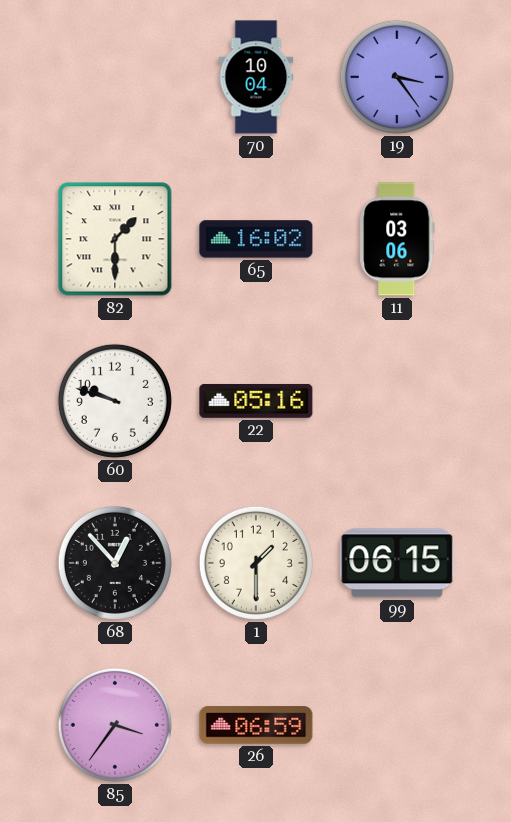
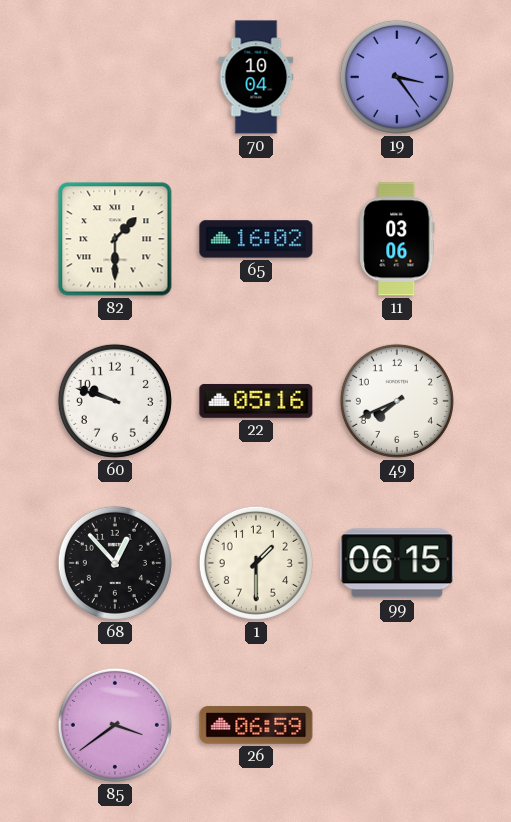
49: none -> 7:41 (397, 401)
85: 3:36 -> 3:39 (115, 725)
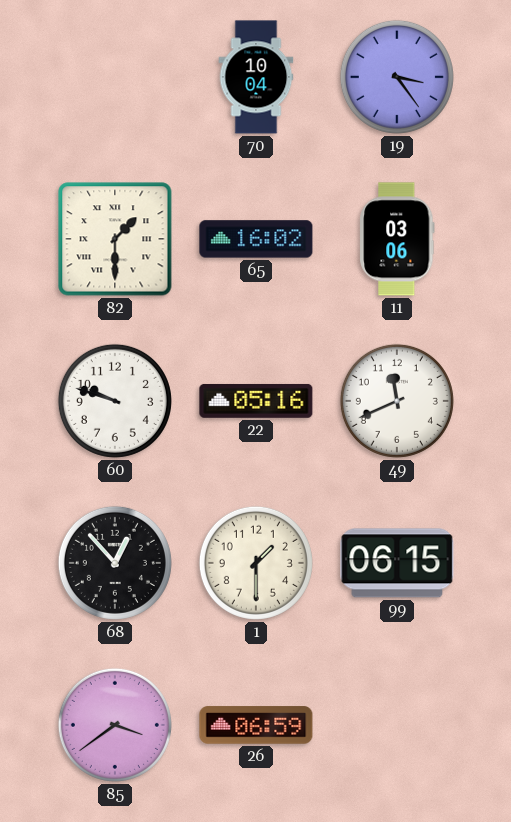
49: 7:41 -> 11:41 (397, 401)
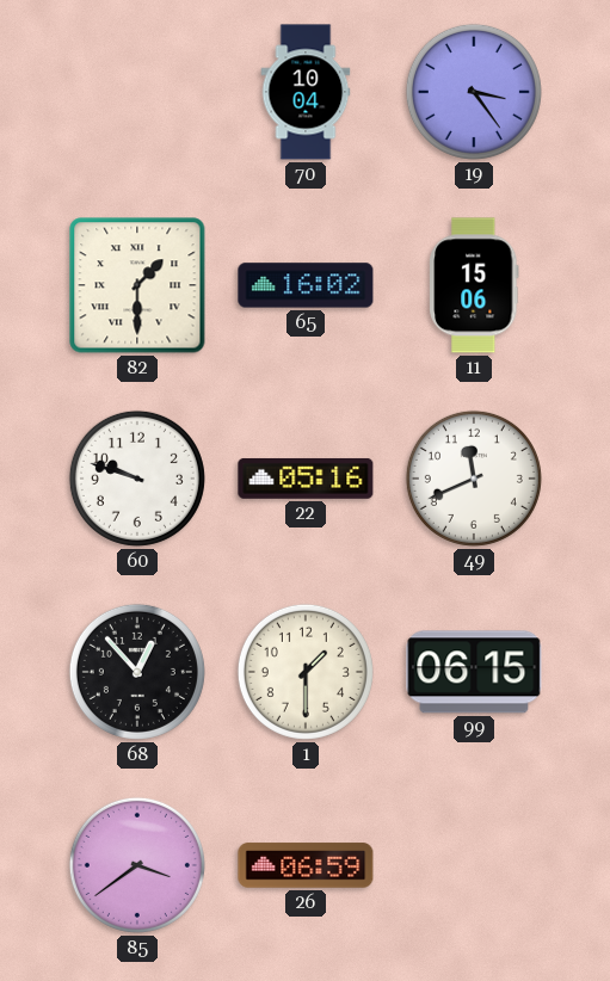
11: 03:06 -> 15:06 (474, 285)
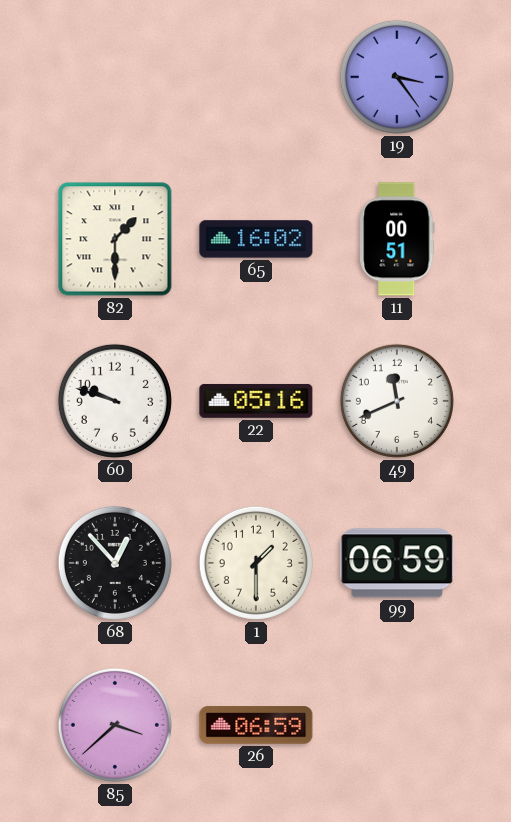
70: 10:04 -> none (306, 92)
11: 15:06 -> 00:51 (397, 239)
99: 06:15 -> 06:59 (397, 563)
85: 3:39 -> 3:38 (115, 725)
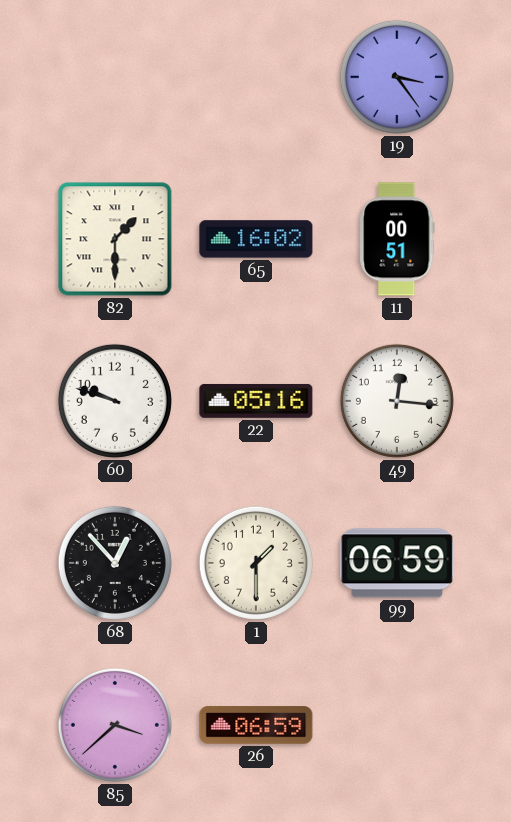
49: 11:41 -> 12:16 (397, 401)
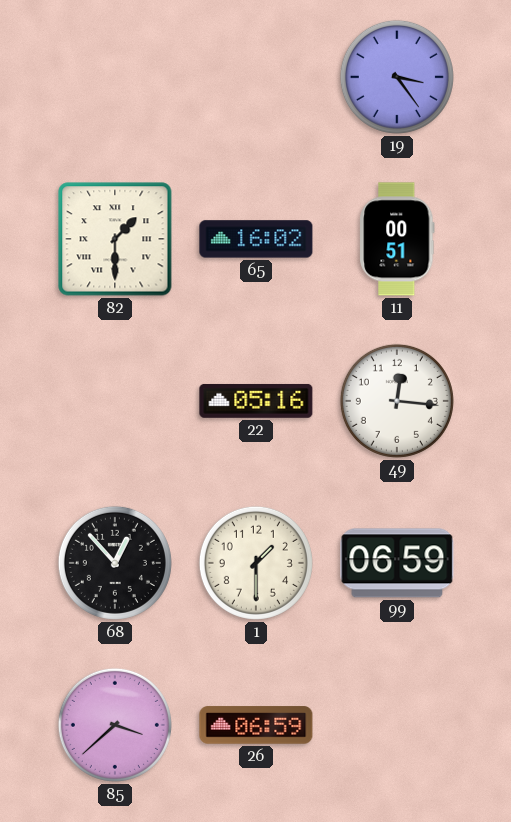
60: 9:48 -> none (115, 401)
